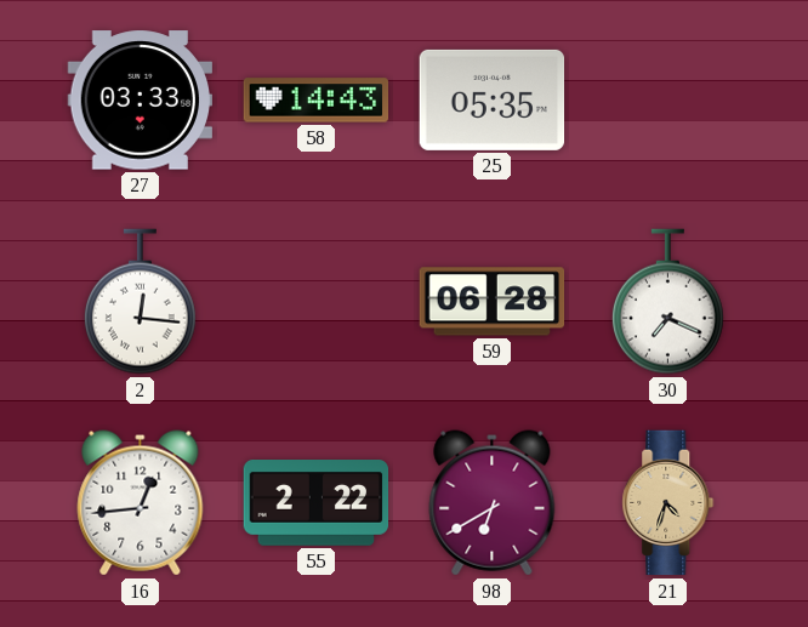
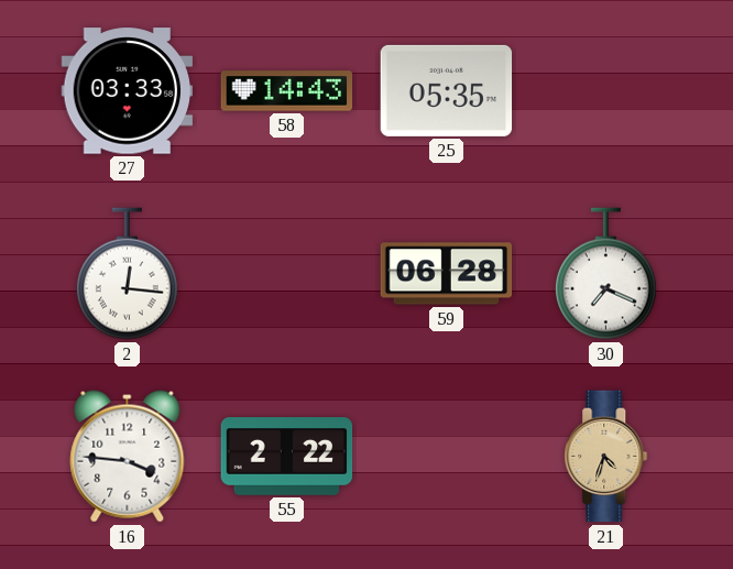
16: 12:44 -> 3:46 (128, 457)
98: 6:40 -> none (493, 503)
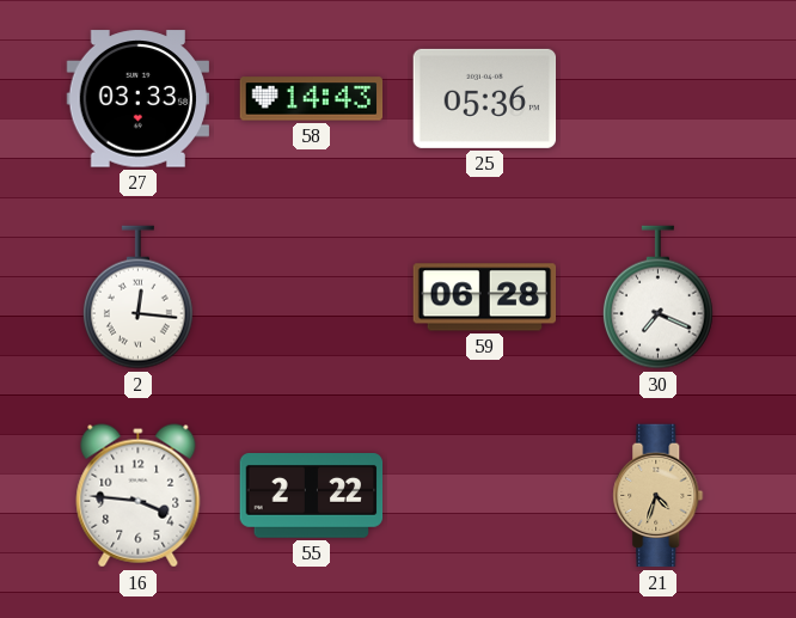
25: 05:35 -> 05:36 (485, 98)
